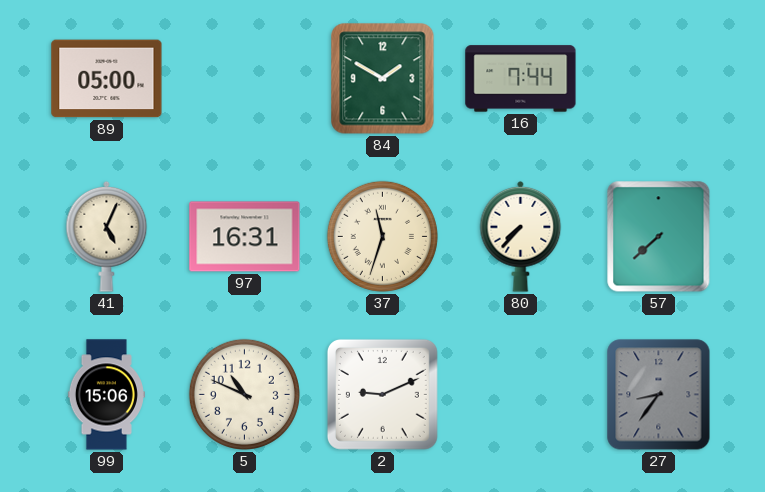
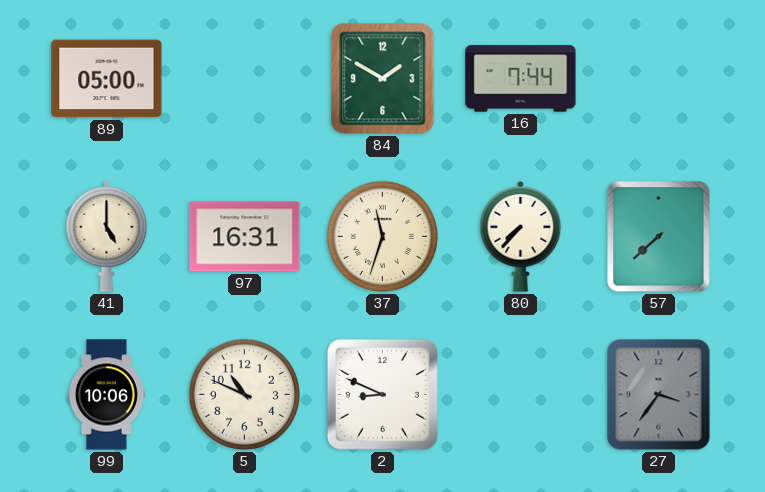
41: 5:04 -> 5:00 (107, 236)
99: 15:06 -> 10:06 (106, 395)
2: 9:11 -> 8:49 (382, 394)
27: 8:36 -> 3:36 (659, 395)
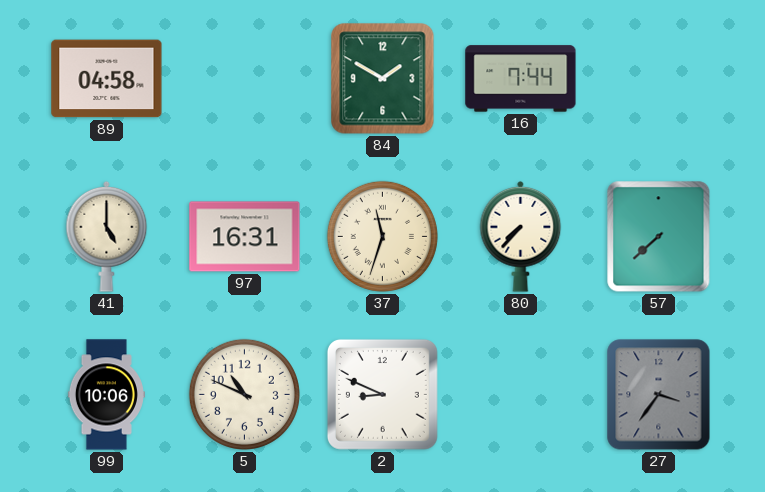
89: 05:00 -> 04:58 (107, 79)
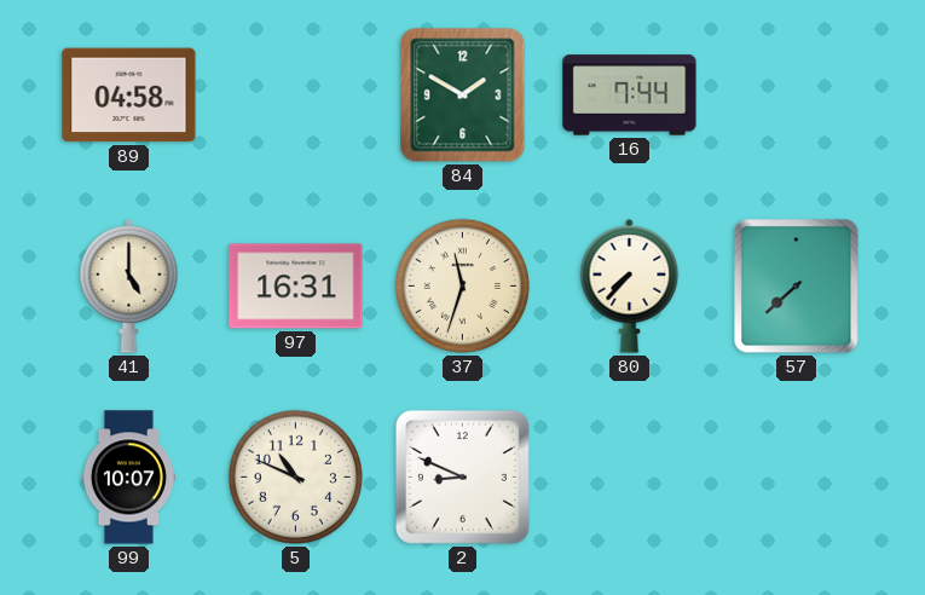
99: 10:06 -> 10:07 (128, 478)
27: 3:36 -> none (659, 395)
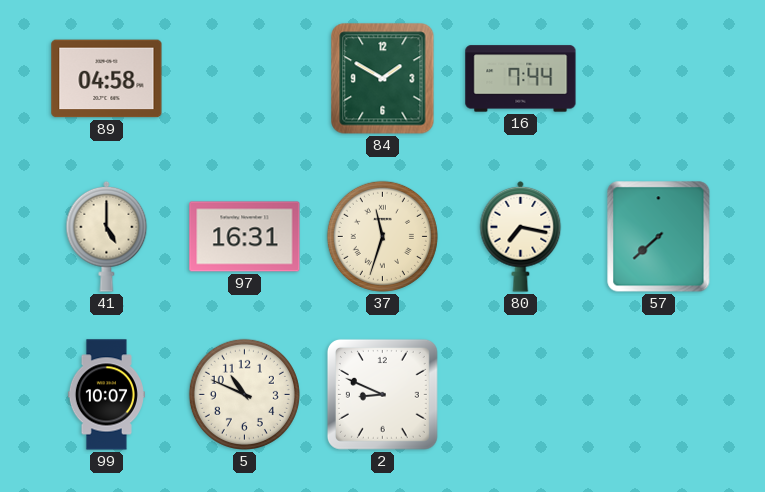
80: 7:37 -> 7:17 (521, 236)
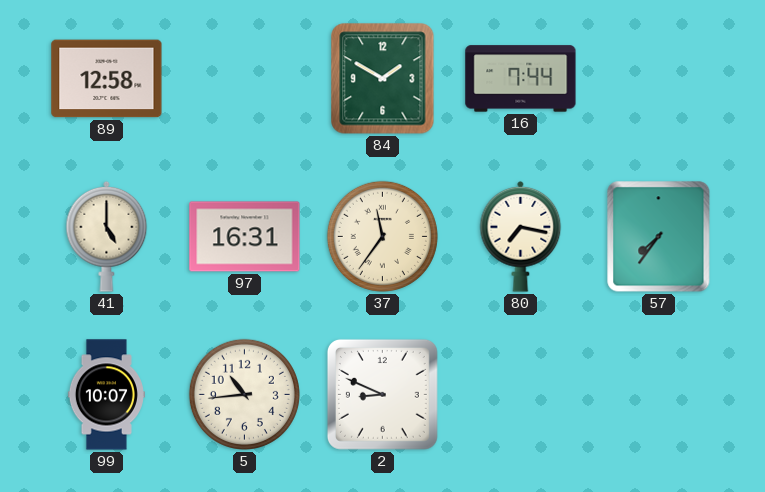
89: 04:58 -> 12:58 (107, 79)
37: 11:33 -> 11:36 (382, 236)
57: 7:38 -> 7:36 (659, 237)
5: 10:49 -> 10:44 (244, 394)
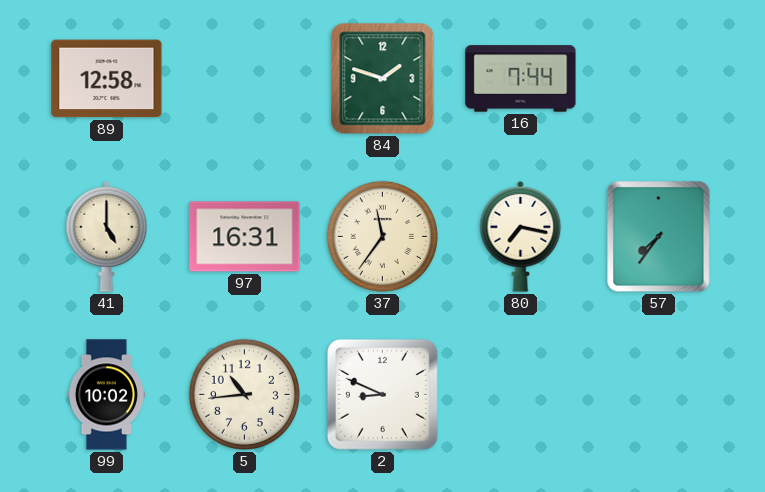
84: 1:50 -> 1:48 (383, 79)
99: 10:07 -> 10:02 (106, 395)
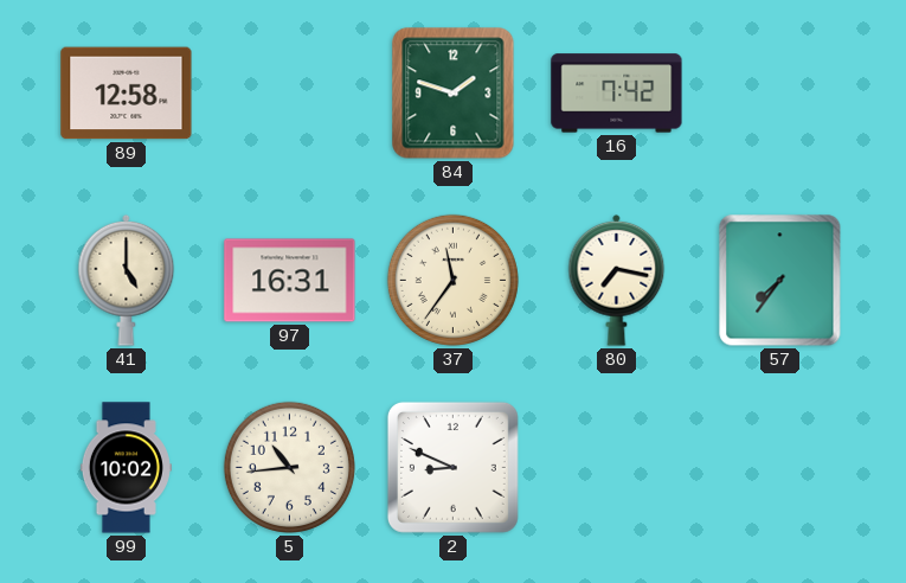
16: 7:44 -> 7:42 (617, 94)
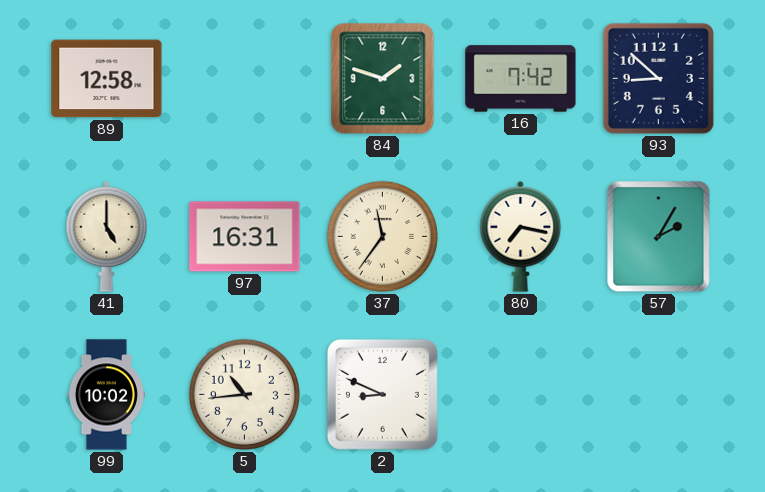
93: none -> 8:52 (658, 78)
57: 7:36 -> 2:05 (659, 237)
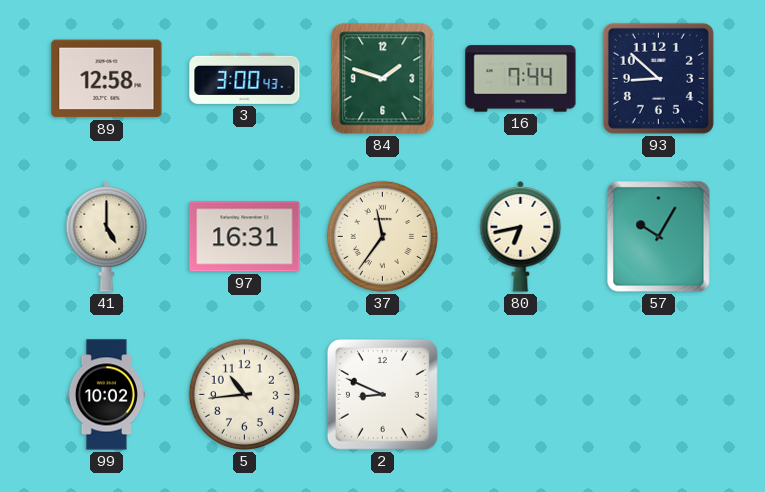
3: none -> 3:00 (245, 78)
16: 7:42 -> 7:44 (521, 79)
80: 7:17 -> 6:43 (521, 236)
57: 2:05 -> 10:05 (659, 237)
